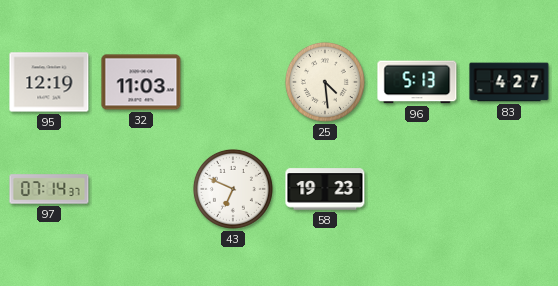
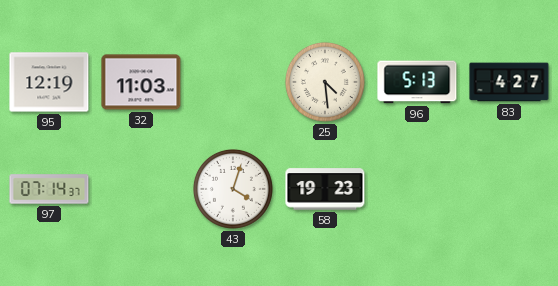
43: 6:49 -> 4:03 (233, 189)
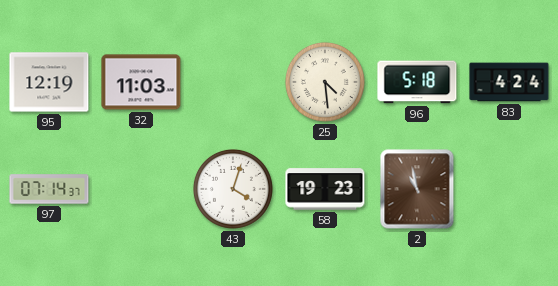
96: 5:13 -> 5:18 (417, 82)
83: 4:27 -> 4:24 (509, 82)
2: none -> 10:58 (417, 189)
